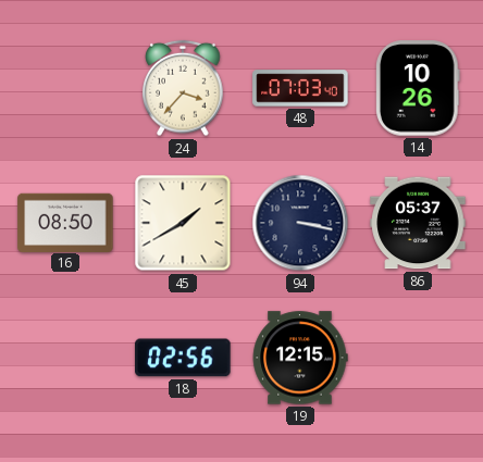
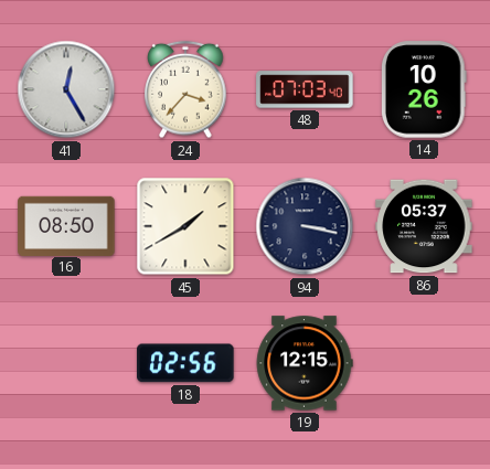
41: none -> 12:25 (66, 89)
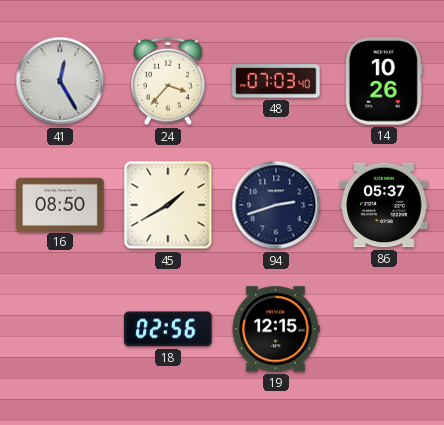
94: 3:17 -> 2:42 (276, 205)
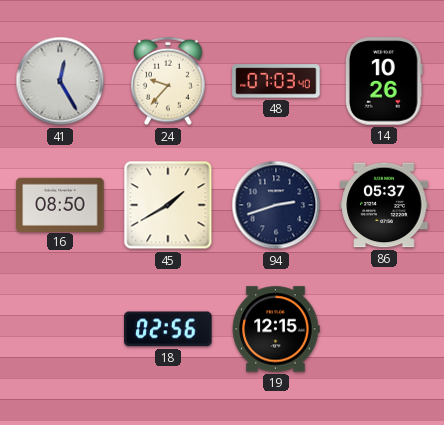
24: 3:37 -> 9:37 (168, 81)
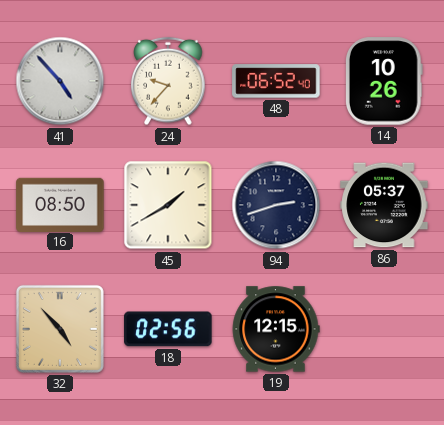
41: 12:25 -> 4:53 (60, 81)
48: 07:03 -> 06:52 (276, 81)
32: none -> 4:53 (60, 329)
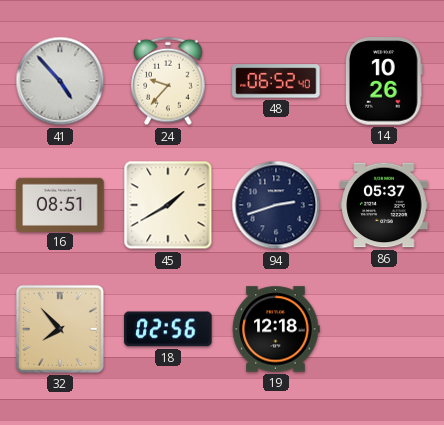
16: 08:50 -> 08:51 (60, 204)
32: 4:53 -> 7:53 (60, 329)
19: 12:15 -> 12:18 (276, 329)
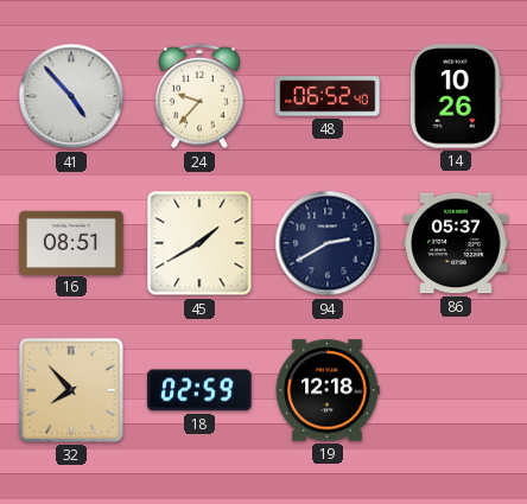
94: 2:42 -> 2:40 (328, 243)
18: 02:56 -> 02:59 (199, 390)
